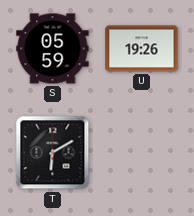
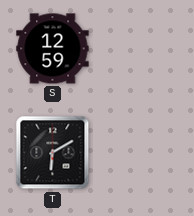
S: 05:59 -> 12:59 (53, 49)
U: 19:26 -> none (142, 49)
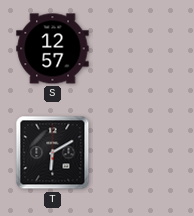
S: 12:59 -> 12:57 (53, 49)
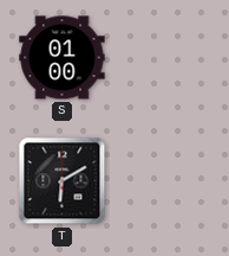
S: 12:57 -> 01:00 (63, 58)
